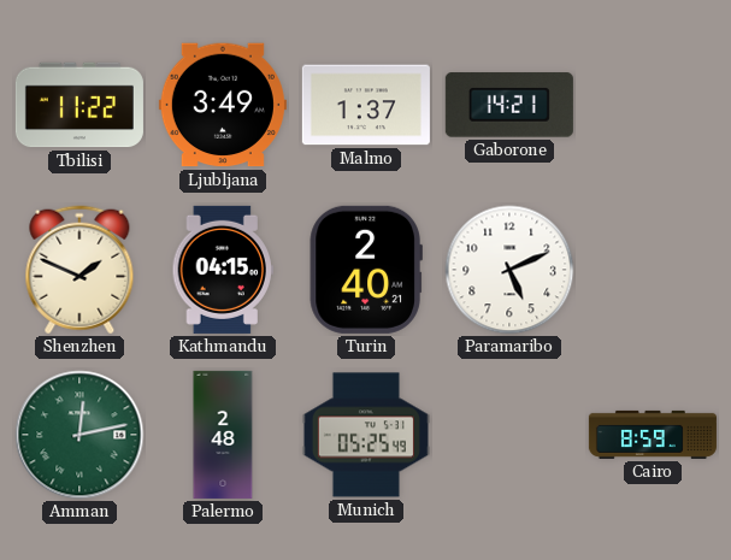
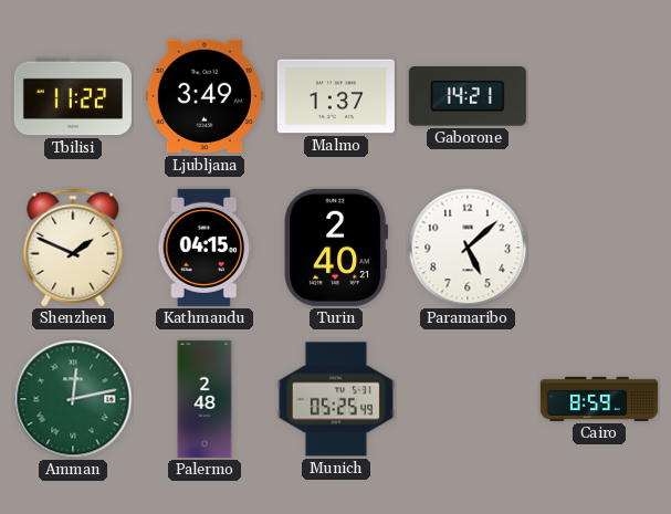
Paramaribo: 5:11 -> 5:08 (468, 248)
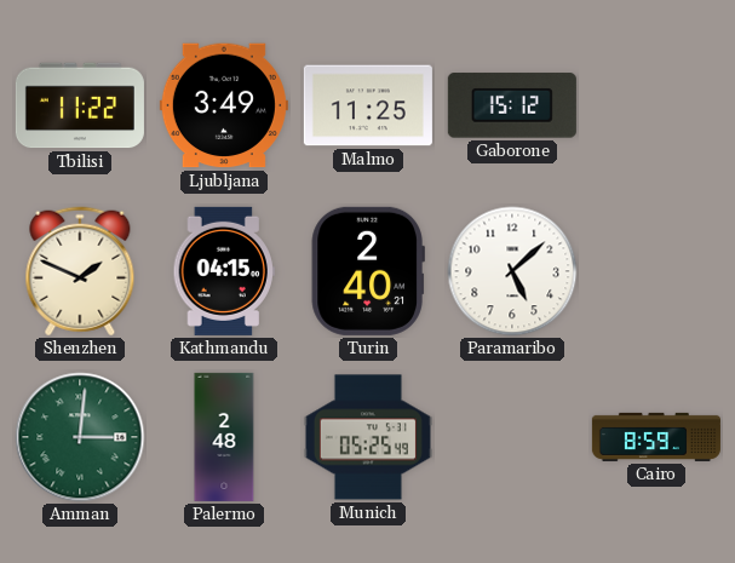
Malmo: 1:37 -> 11:25 (368, 105)
Gaborone: 14:21 -> 15:12 (512, 105)
Amman: 12:13 -> 3:01 (80, 437)
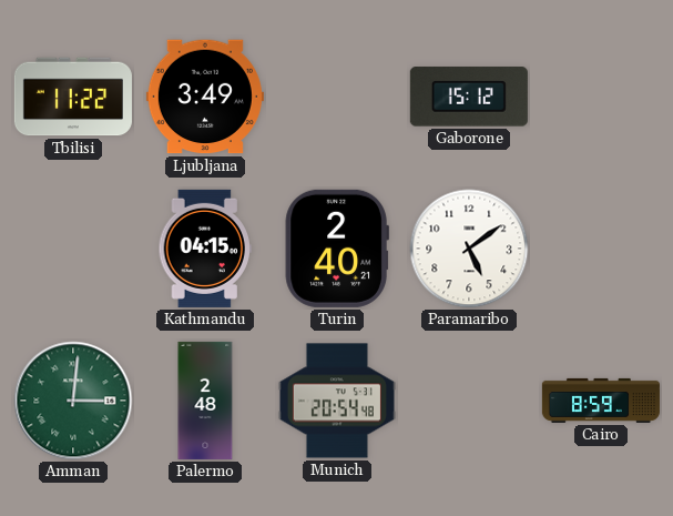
Malmo: 11:25 -> none (368, 105)
Shenzhen: 1:49 -> none (80, 271)
Paramaribo: 5:08 -> 5:09 (469, 249)
Munich: 05:25 -> 20:54 (337, 401)
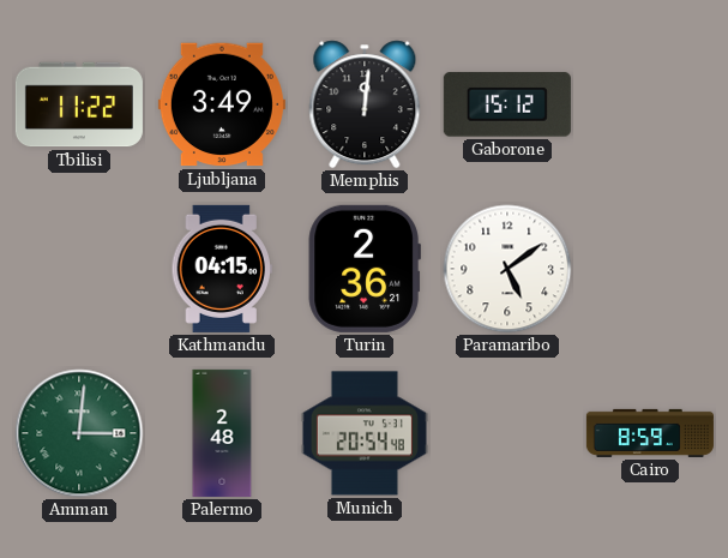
Memphis: none -> 12:01 (365, 104)
Turin: 2:40 -> 2:36 (365, 269)
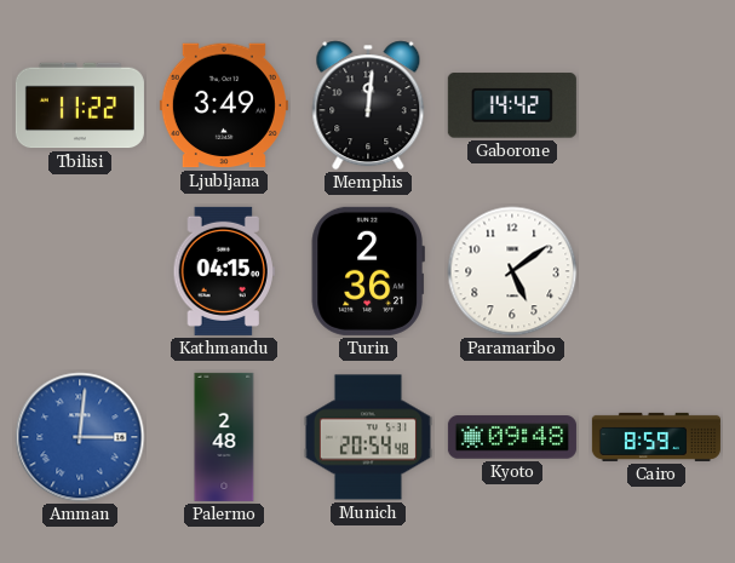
Gaborone: 15:12 -> 14:42 (512, 105)
Amman dial: green -> blue (80, 437)
Kyoto: none -> 09:48 (512, 437)
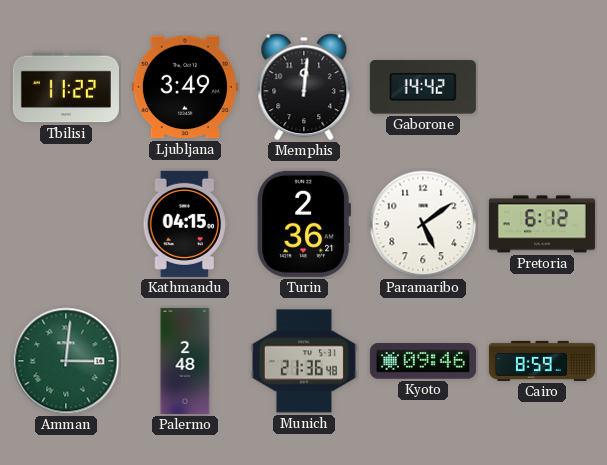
Pretoria: none -> 6:12 (542, 224)
Amman dial: blue -> green (66, 361)
Munich: 20:54 -> 21:36 (304, 361)
Kyoto: 09:48 -> 09:46 (423, 361)
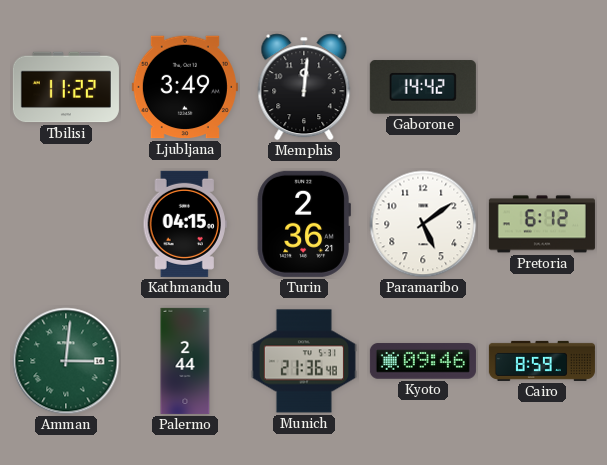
Palermo: 2:48 -> 2:44 (185, 361)
